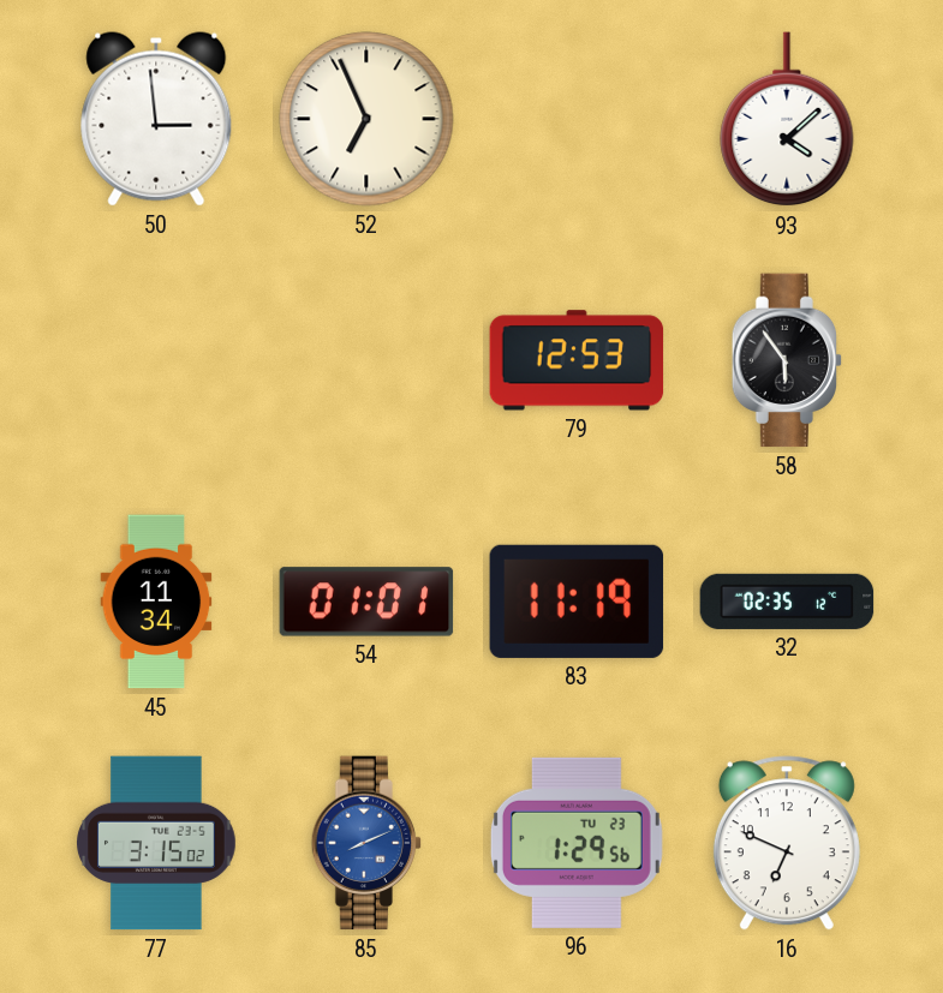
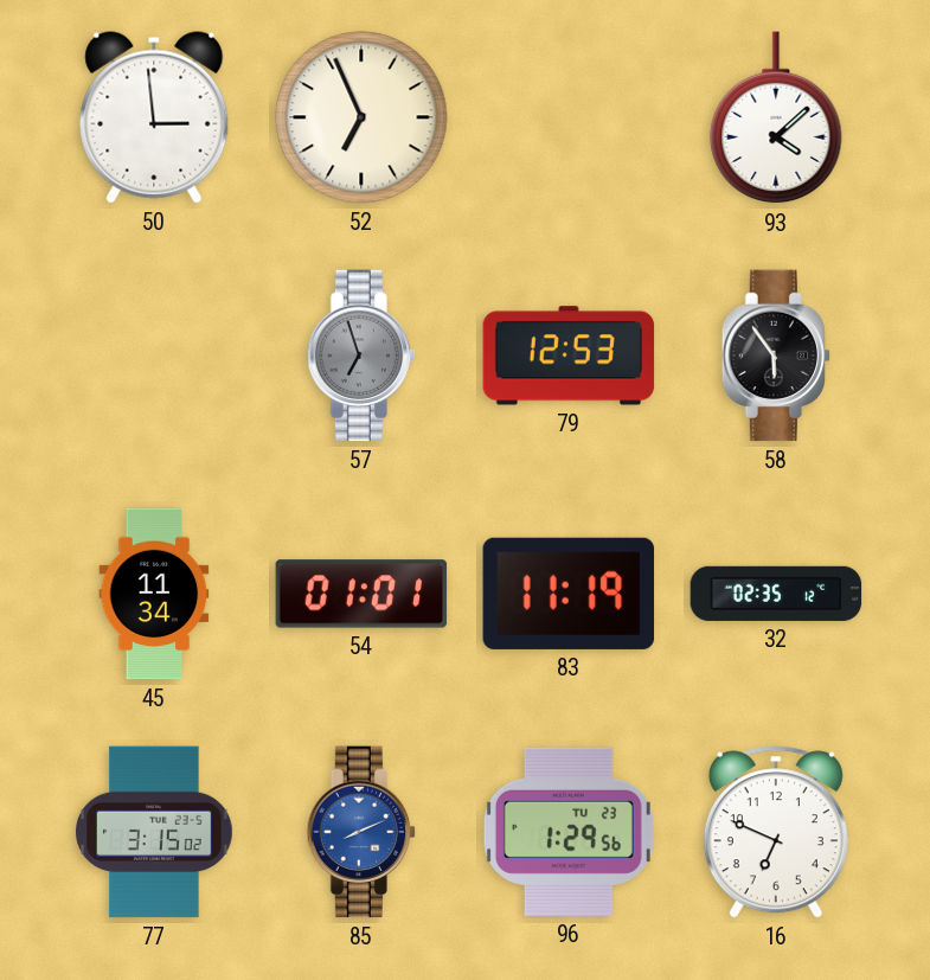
57: none -> 6:57 (361, 356)
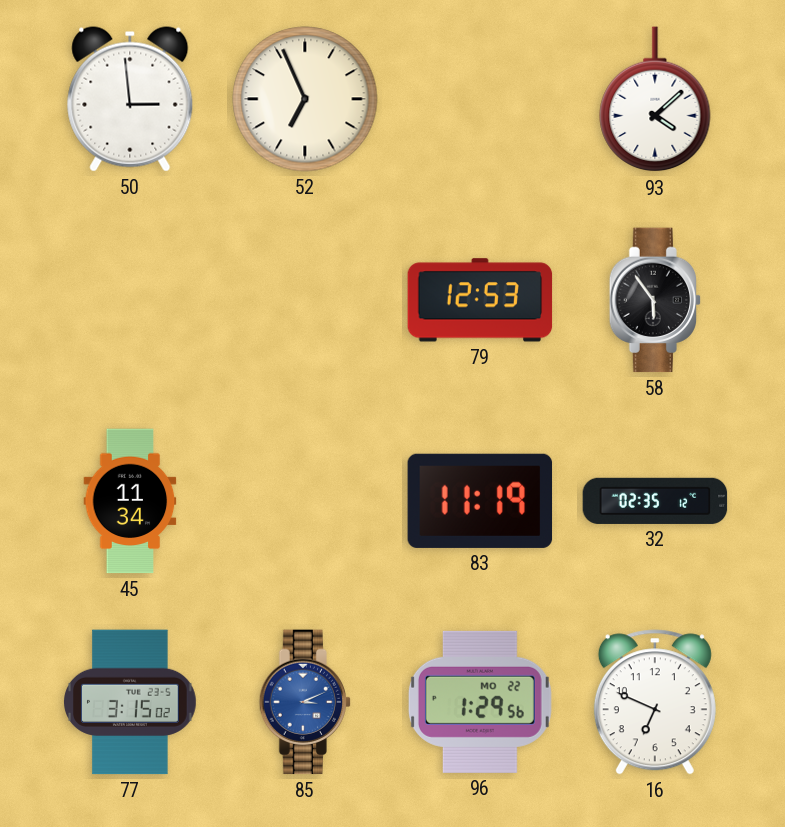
57: 6:57 -> none (361, 356)
54: 01:01 -> none (361, 594)
85: 8:11 -> 3:11 (305, 702)
96 date: TU 23 -> MO 22 (480, 702)
